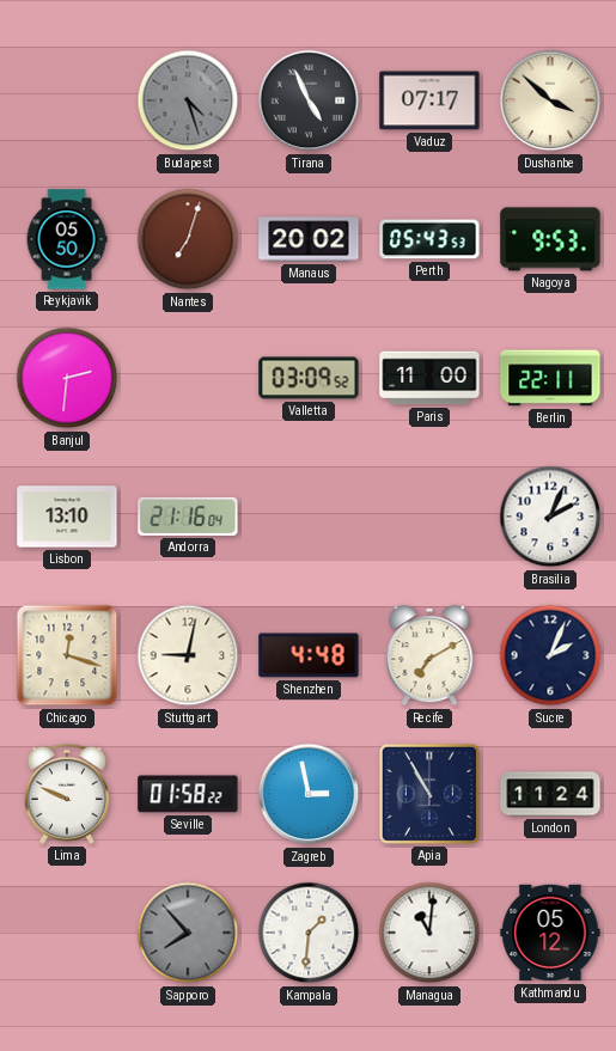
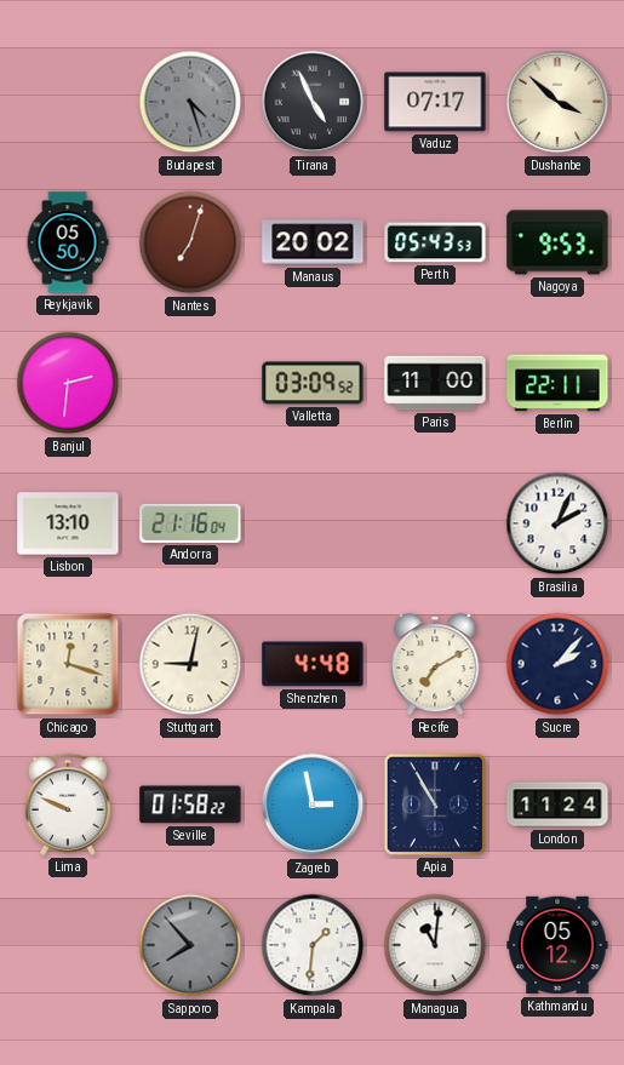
Sucre: 2:04 -> 2:07 (557, 664)
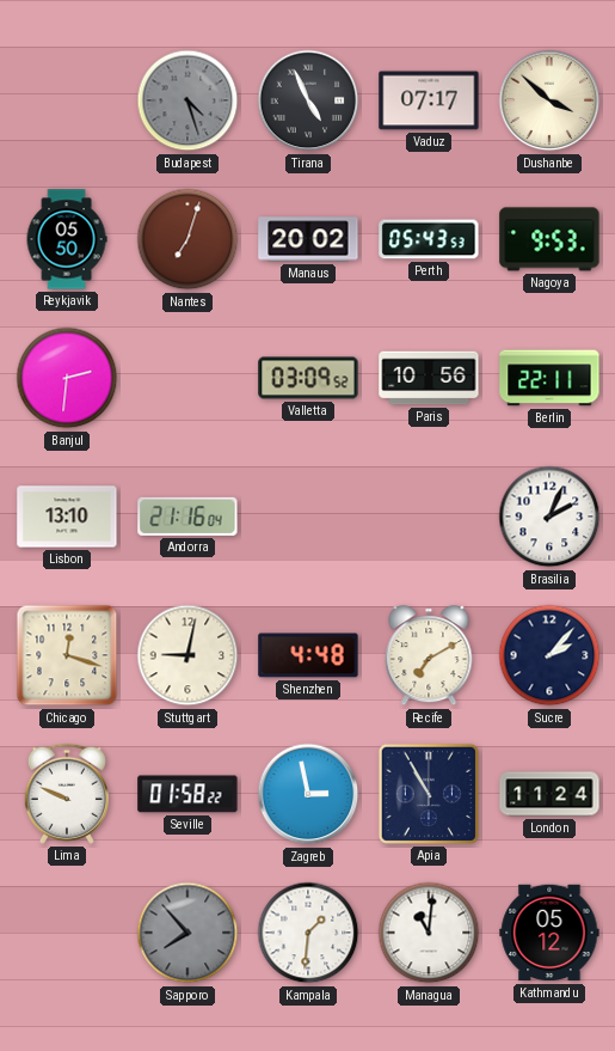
Paris: 11:00 -> 10:56 (429, 378)
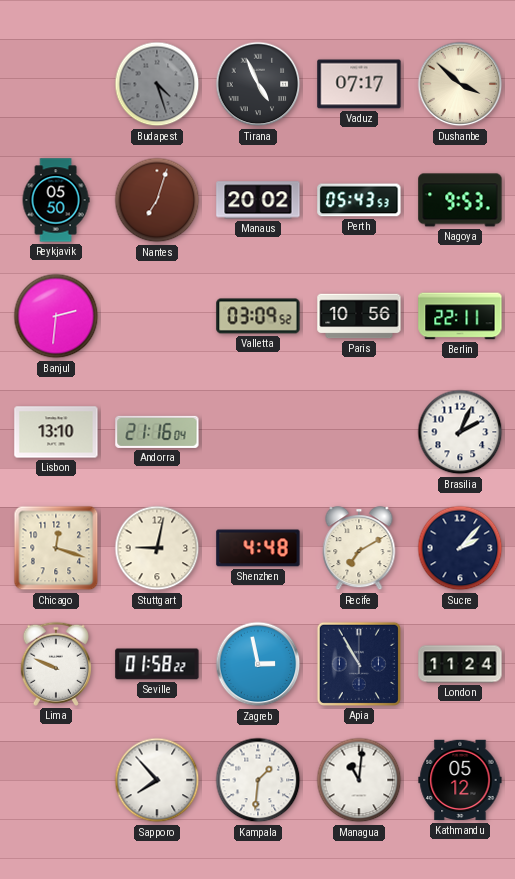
Sapporo dial: grey -> white (157, 780)
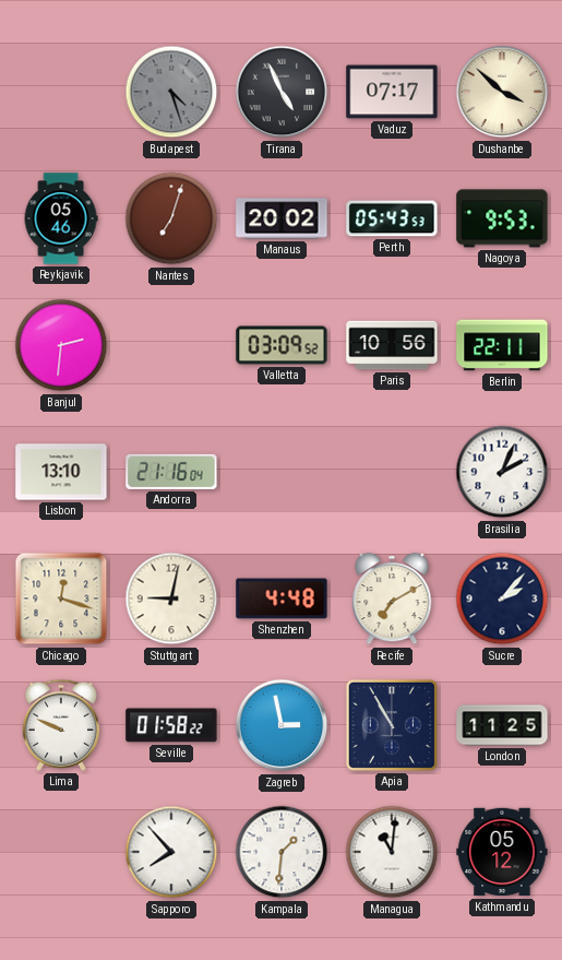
Reykjavik: 05:50 -> 05:46 (61, 218)
London: 11:24 -> 11:25 (502, 725)
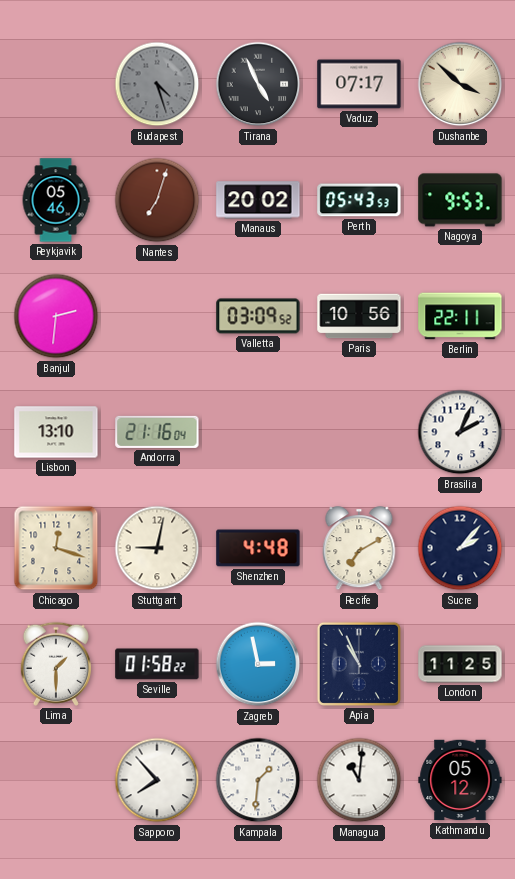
Lima: 9:49 -> 1:30 (56, 664)
Apia: 10:55 -> 10:56 (359, 664)
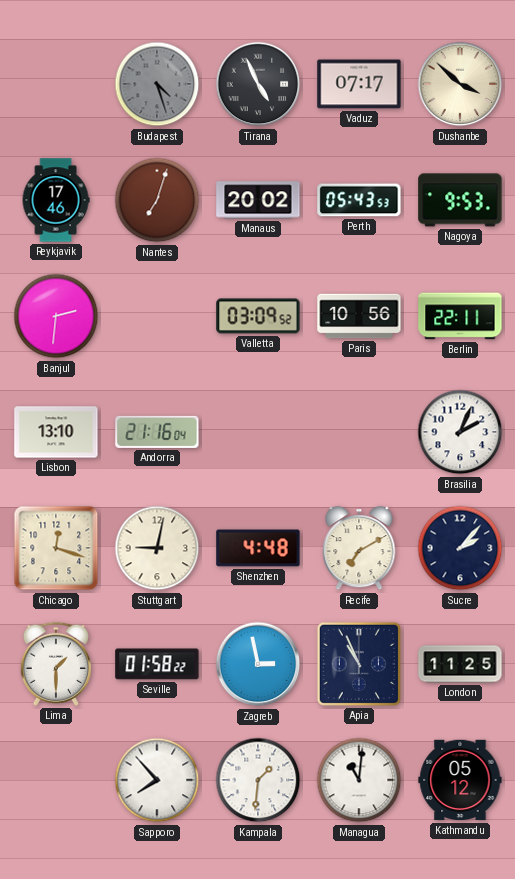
Reykjavik: 05:46 -> 17:46 (56, 200)
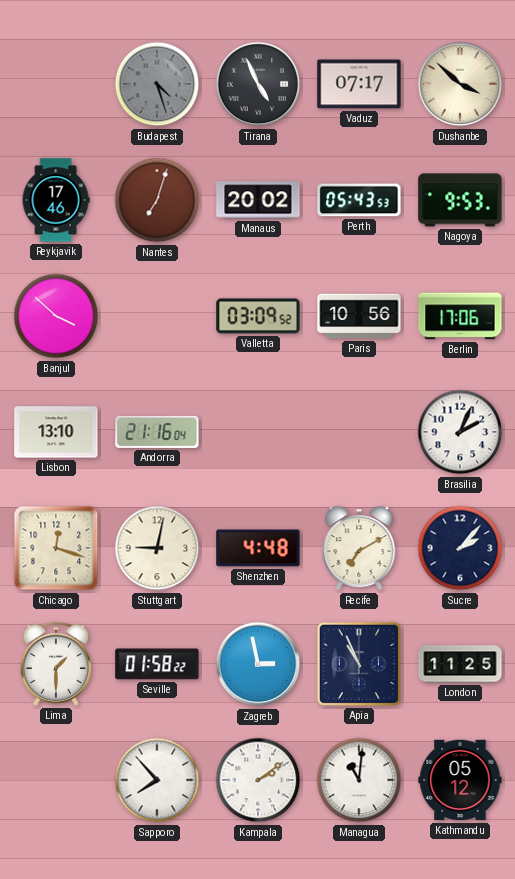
Banjul: 2:31 -> 3:52 (56, 316)
Berlin: 22:11 -> 17:06 (460, 316)
Kampala: 1:31 -> 2:09 (258, 780)
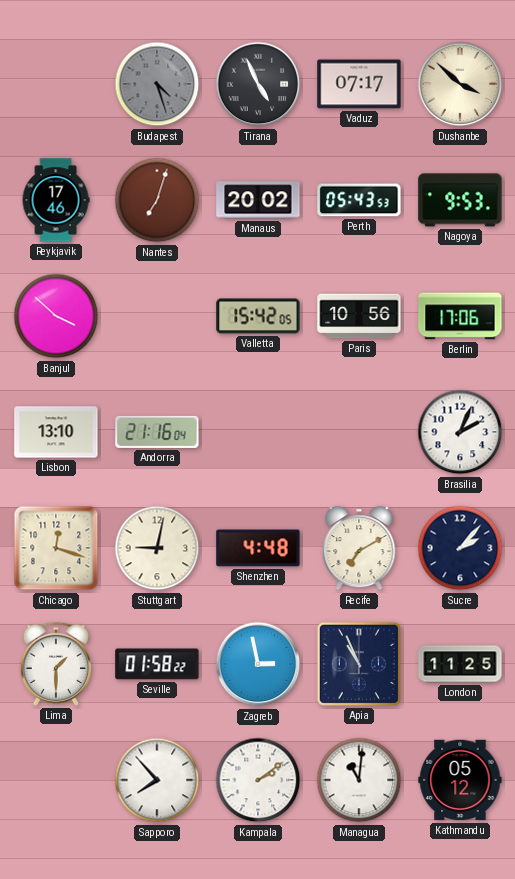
Valletta: 03:09 -> 15:42 (258, 316)
